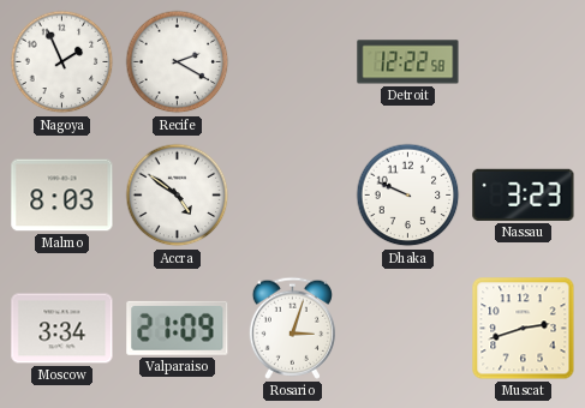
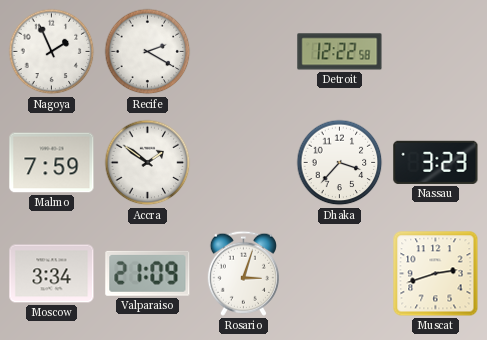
Malmo: 8:03 -> 7:59 (52, 163)
Accra: 4:51 -> 1:51 (148, 163)
Dhaka: 9:49 -> 3:37 (340, 163)
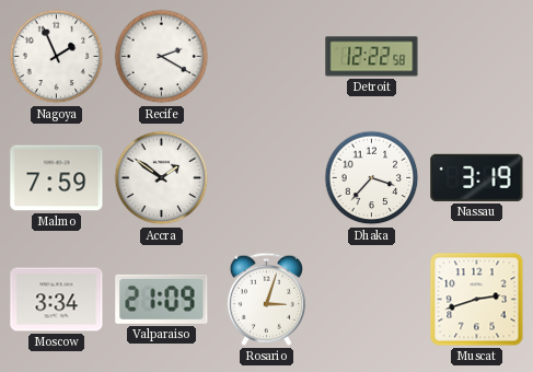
Nassau: 3:23 -> 3:19 (477, 177)
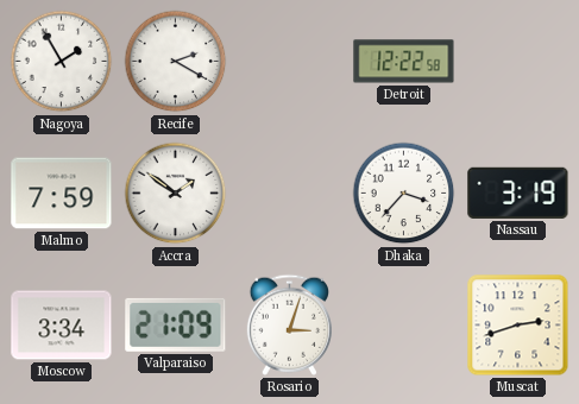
Nagoya: 1:56 -> 1:55 (62, 62)
